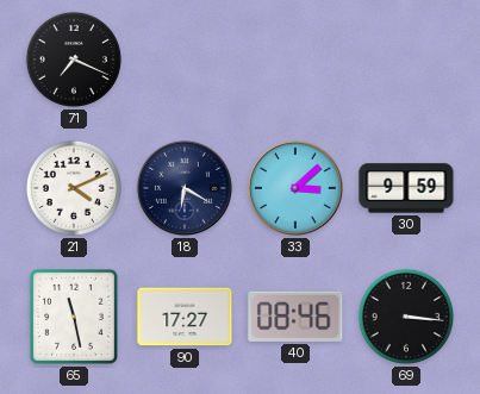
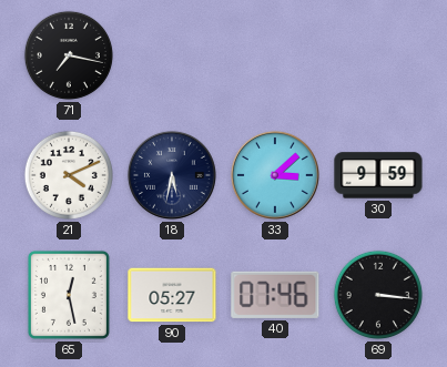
71: 7:19 -> 7:17 (69, 55)
18: 6:20 -> 5:32 (172, 175)
65: 11:28 -> 12:28 (69, 295)
90: 17:27 -> 05:27 (172, 295)
40: 08:46 -> 07:46 (275, 295)
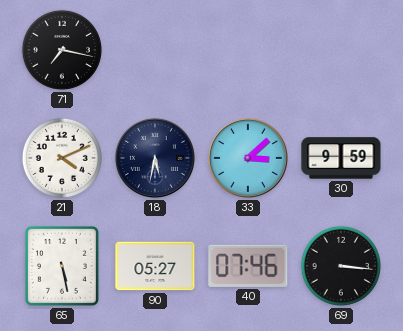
65: 12:28 -> 5:28 (62, 266)
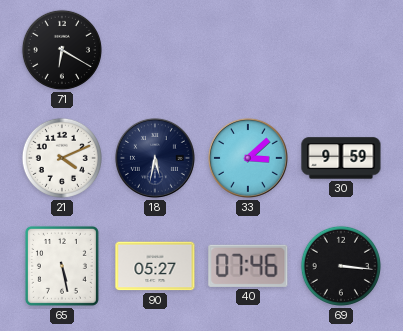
71: 7:17 -> 6:20 (62, 50)
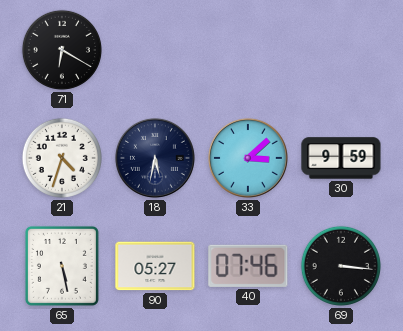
21: 4:11 -> 4:33 (62, 158)
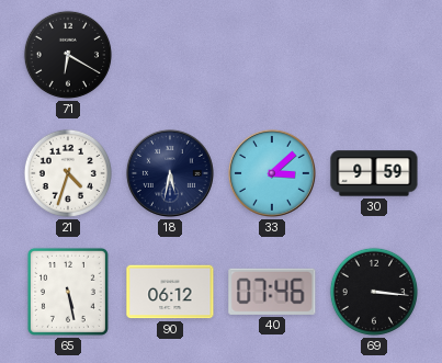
90: 05:27 -> 06:12 (170, 292)
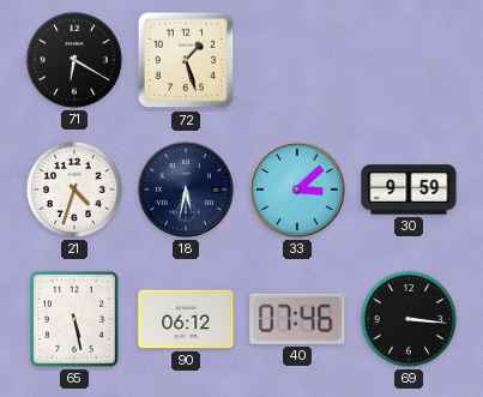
72: none -> 1:27 (186, 60)
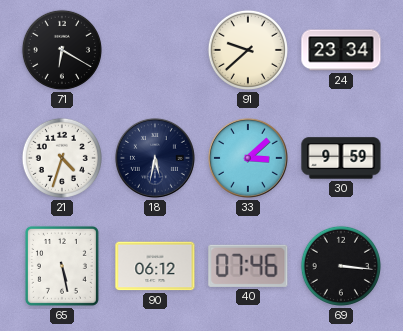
72: 1:27 -> none (186, 60)
91: none -> 9:38 (248, 50)
24: none -> 23:34 (341, 50)
